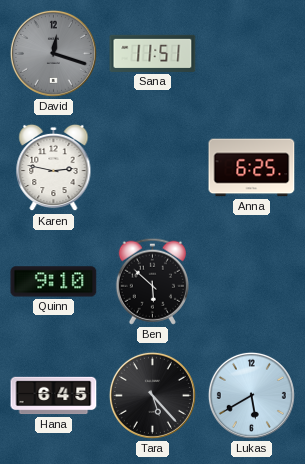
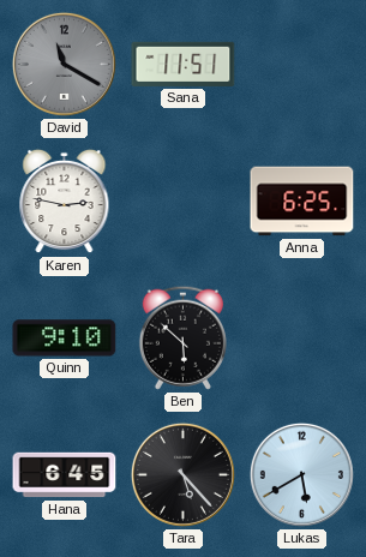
David: 12:18 -> 11:20 (64, 64)
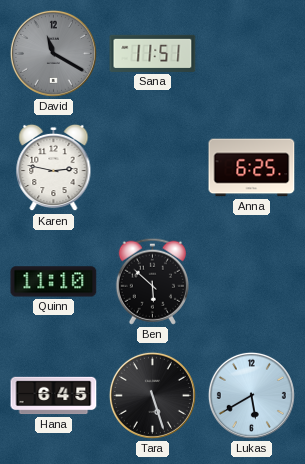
Quinn: 9:10 -> 11:10 (54, 282)
Tara: 5:23 -> 5:27 (152, 395)
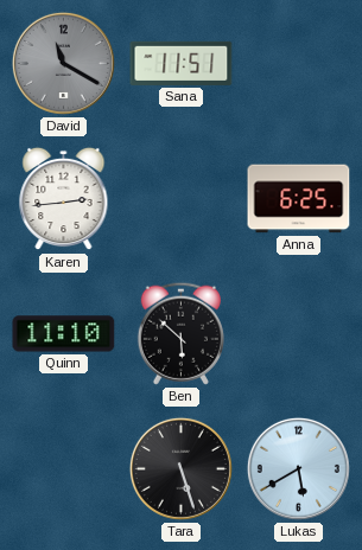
Karen: 2:47 -> 2:44 (64, 199)
Hana: 6:45 -> none (54, 396)
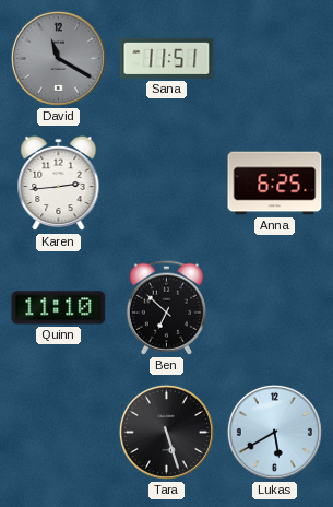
Ben: 5:52 -> 6:52 (166, 307)
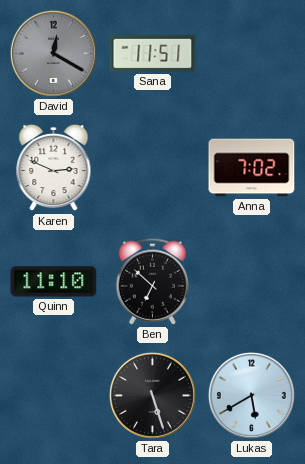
David: 11:20 -> 12:20 (53, 53)
Karen: 2:44 -> 2:49 (54, 168)
Anna: 6:25 -> 7:02 (252, 168)
